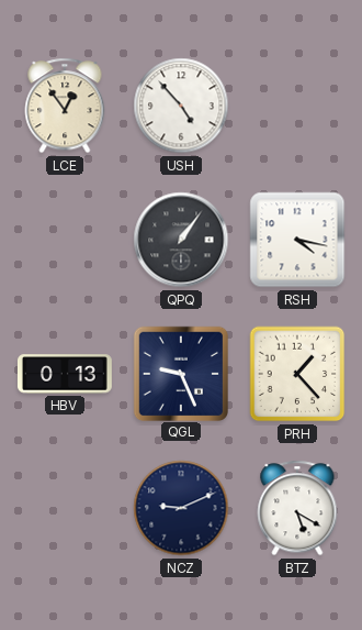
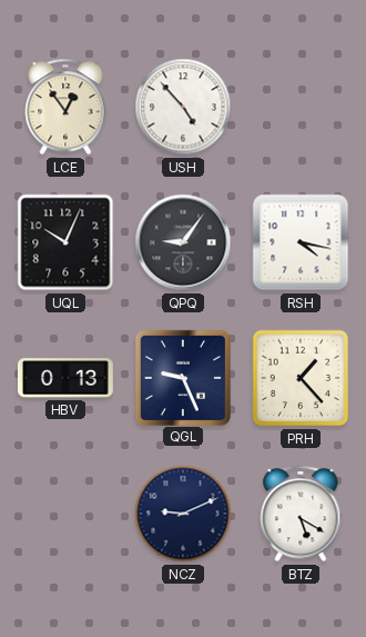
UQL: none -> 10:04 (65, 242)
QPQ: 1:06 -> 9:06 (183, 242)
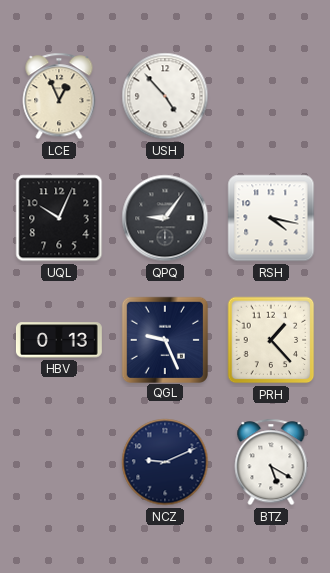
LCE: 12:54 -> 12:56 (59, 96)
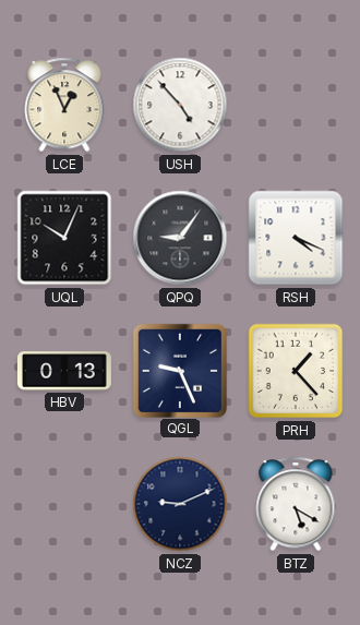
RSH: 4:17 -> 4:19 (296, 238)
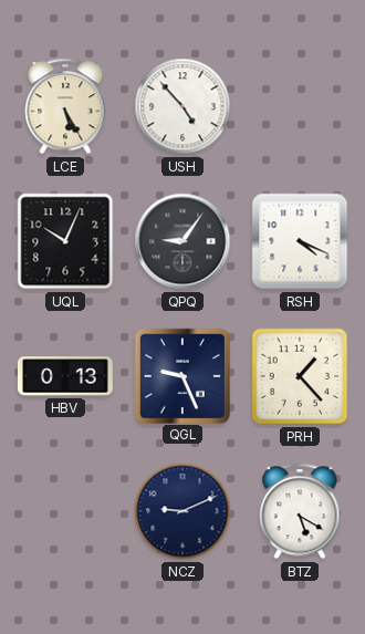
LCE: 12:56 -> 5:25 (65, 106)
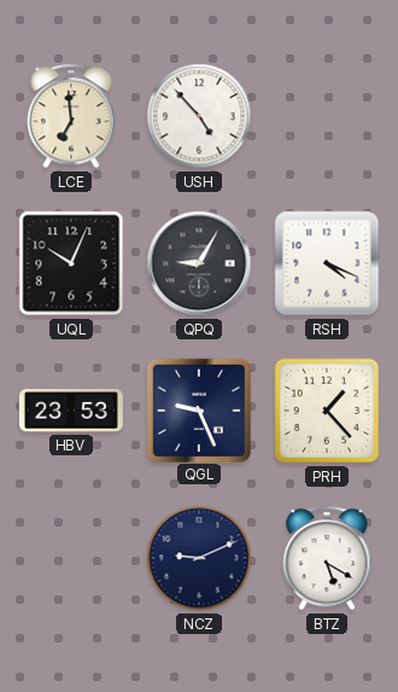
LCE: 5:25 -> 6:59 (71, 116)
QPQ: 9:06 -> 9:05 (199, 263)
HBV: 0:13 -> 23:53 (71, 411)
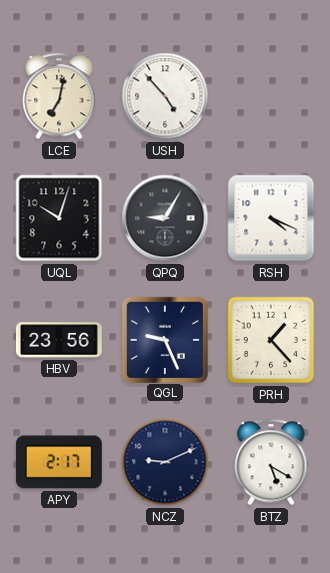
LCE: 6:59 -> 7:02 (59, 96)
UQL: 10:04 -> 10:03 (59, 218)
HBV: 23:53 -> 23:56 (59, 340)
APY: none -> 2:17 (59, 462)
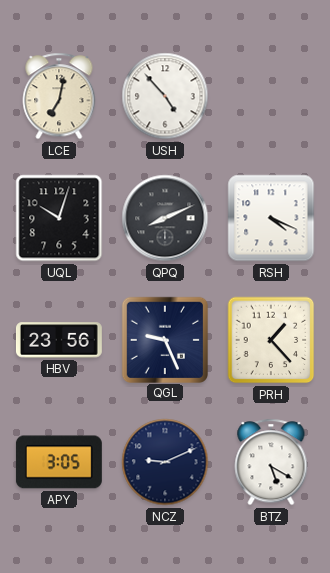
QPQ: 9:05 -> 8:11 (165, 218)
APY: 2:17 -> 3:05 (59, 462)
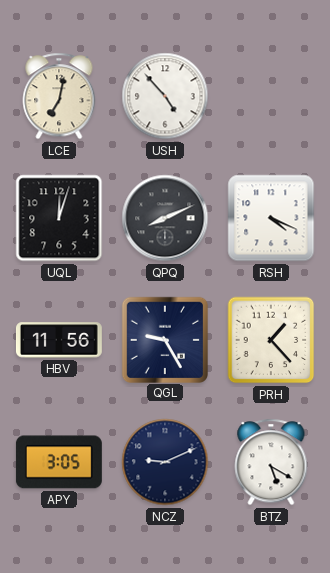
UQL: 10:03 -> 12:03 (59, 218)
HBV: 23:56 -> 11:56 (59, 340)
QGL: 9:26 -> 9:25 (164, 339)
